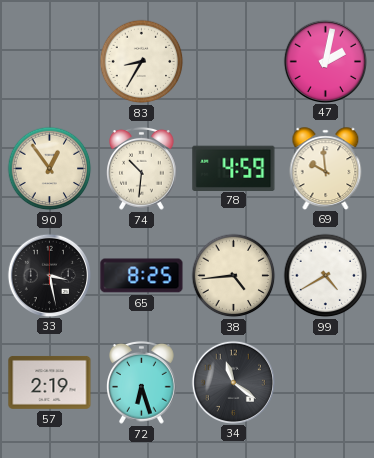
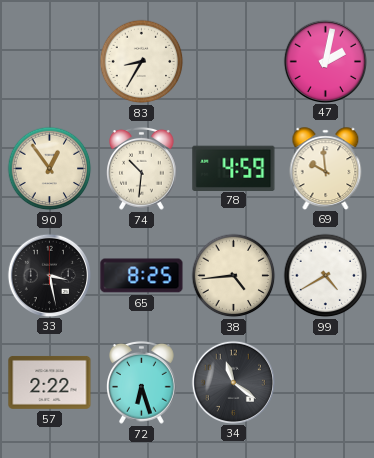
57: 2:19 -> 2:22 (50, 382)
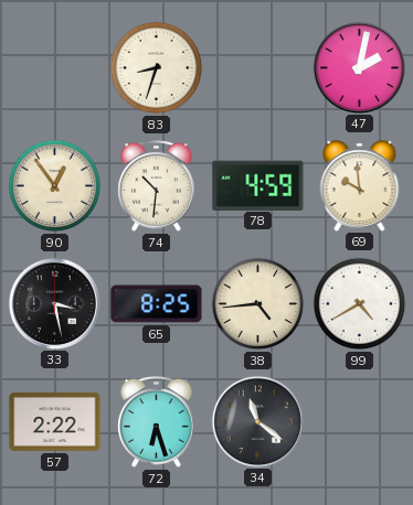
83: 8:35 -> 8:33 (157, 68)
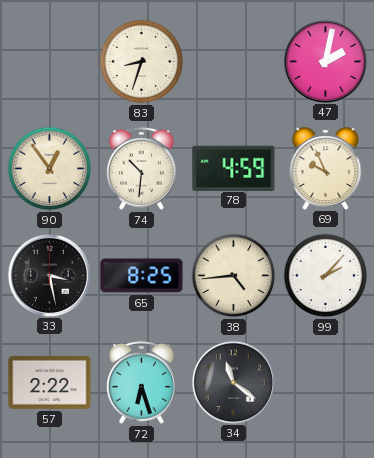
69: 9:59 -> 9:56 (326, 168)
99: 4:40 -> 2:07 (326, 276)
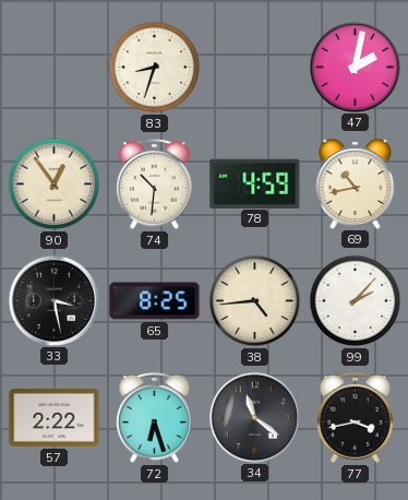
69: 9:56 -> 10:43 (356, 183)
77: none -> 3:43 (356, 417)
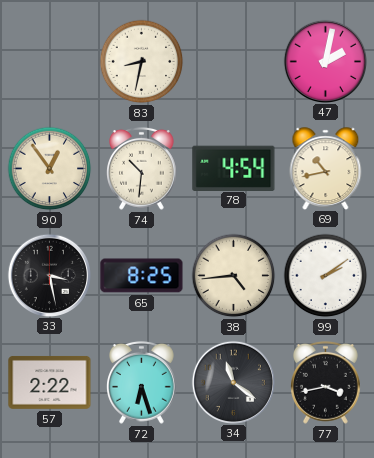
83: 8:33 -> 8:32 (142, 62)
78: 4:59 -> 4:54 (234, 168)
99: 2:07 -> 2:09 (326, 276)
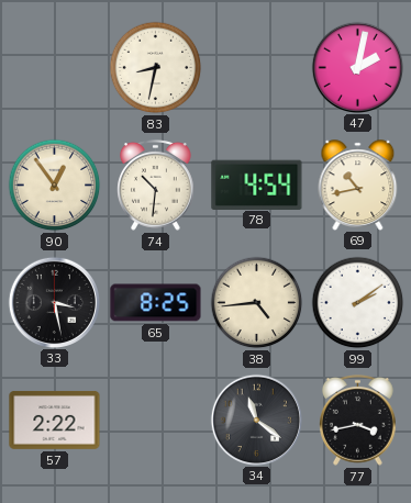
72: 6:27 -> none (142, 382)
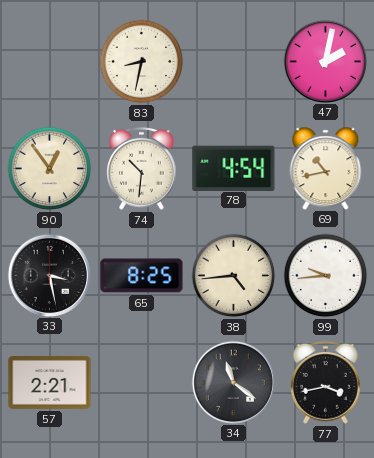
99: 2:09 -> 9:44 (326, 276)
57: 2:22 -> 2:21 (50, 382)
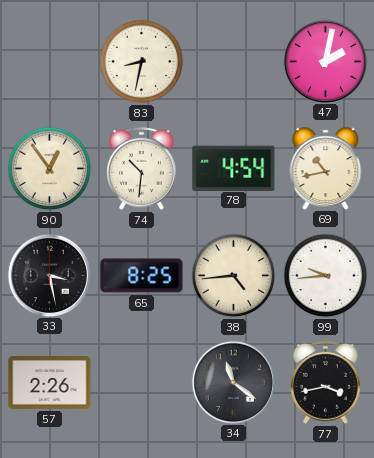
57: 2:21 -> 2:26 (50, 382)
